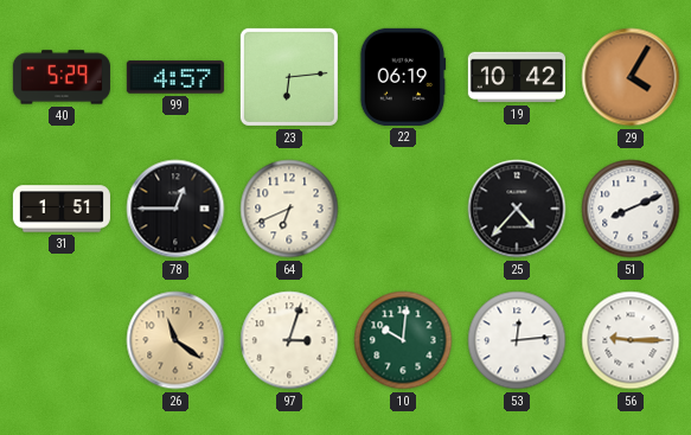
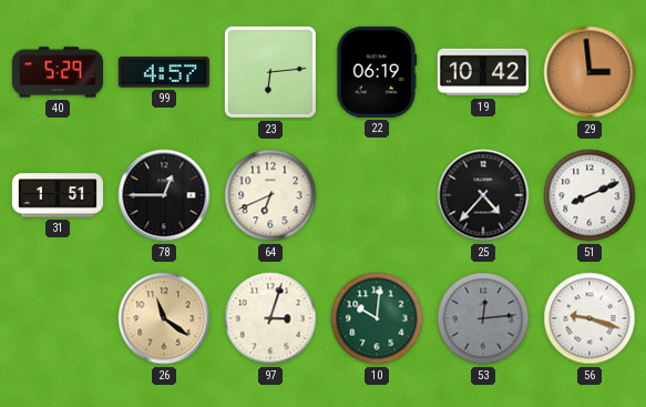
29: 4:05 -> 2:59 (589, 72)
53 dial: white -> grey (483, 318)
56: 9:15 -> 9:18 (589, 318)
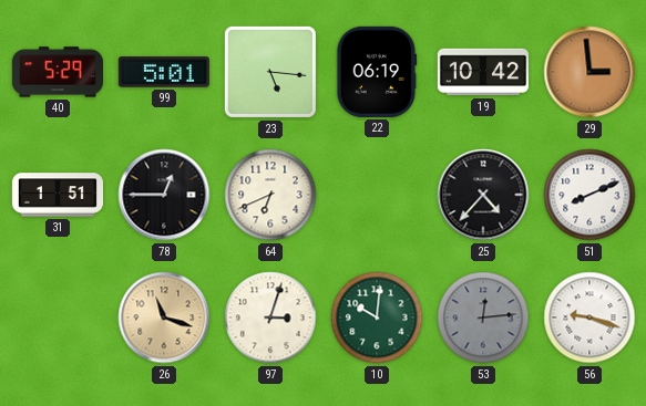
99: 4:57 -> 5:01 (164, 72)
23: 6:14 -> 5:16 (270, 72)
26: 11:21 -> 11:18 (164, 317)
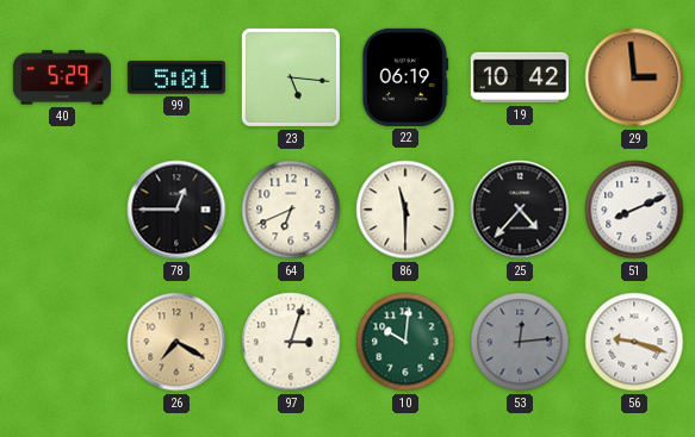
31: 1:51 -> none (58, 195)
86: none -> 11:30 (405, 210)
26: 11:18 -> 7:20 (176, 342)
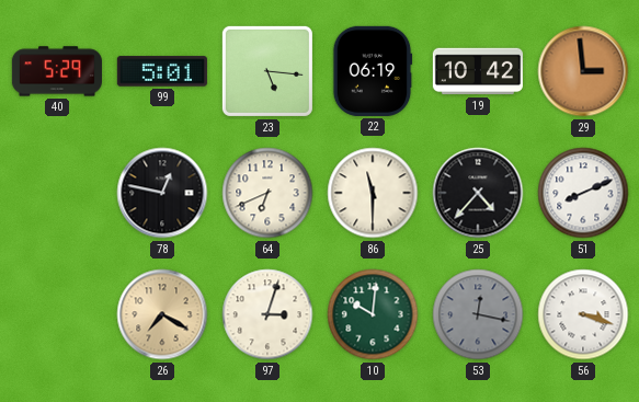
78: 12:45 -> 12:47 (162, 193)
53: 12:14 -> 12:17 (478, 314)
56: 9:18 -> 3:18 (583, 314)
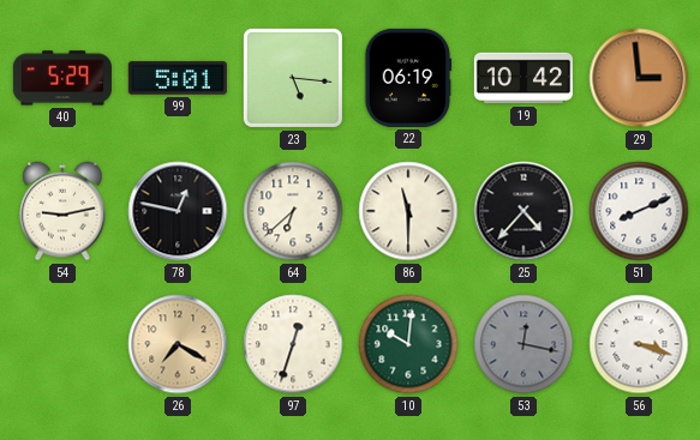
54: none -> 9:13 (62, 211)
64: 6:41 -> 6:38 (293, 211)
97: 3:03 -> 12:33 (293, 344)
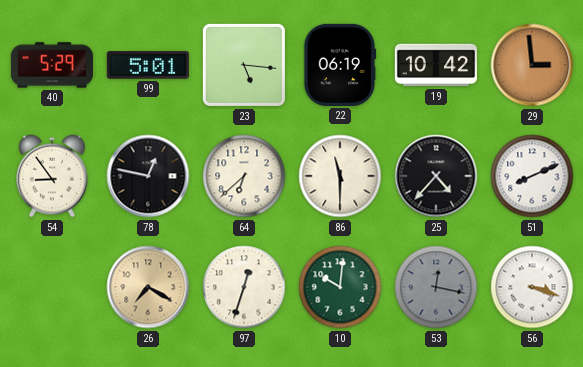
54: 9:13 -> 8:54 (52, 176)
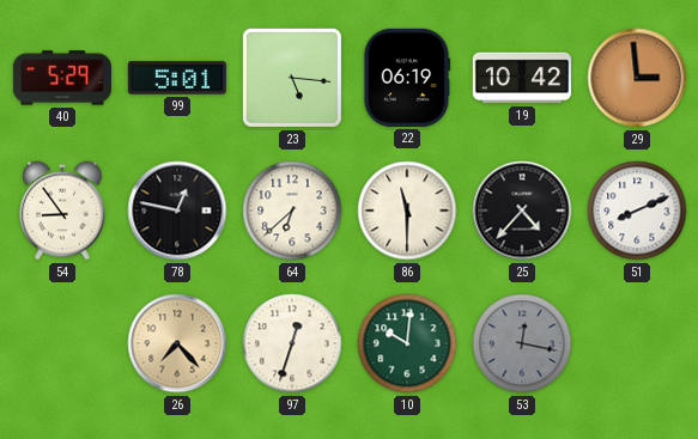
26: 7:20 -> 7:23 (177, 343)
56: 3:18 -> none (532, 287)
